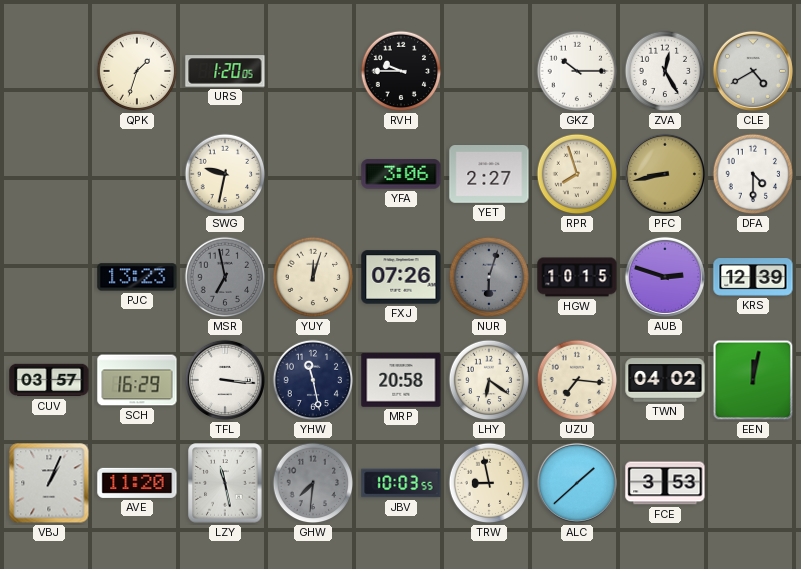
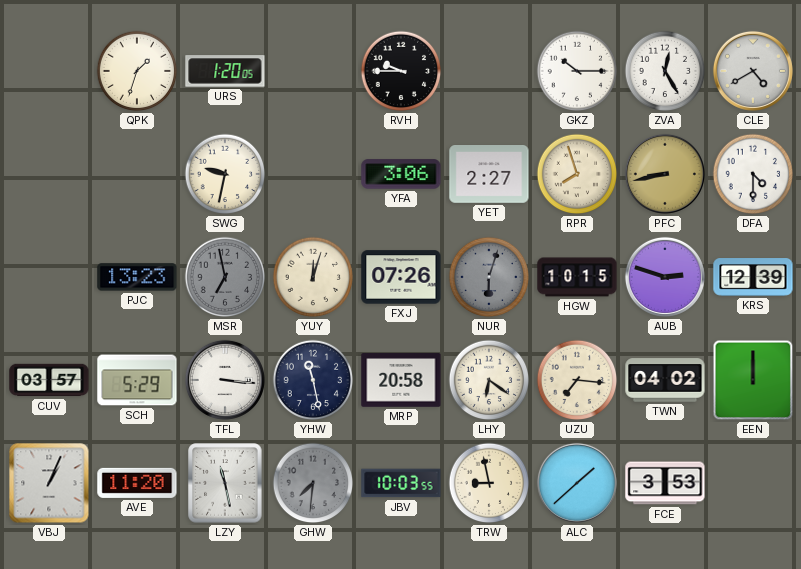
SCH: 16:29 -> 5:29 (137, 380)
EEN: 12:02 -> 12:00 (753, 380)
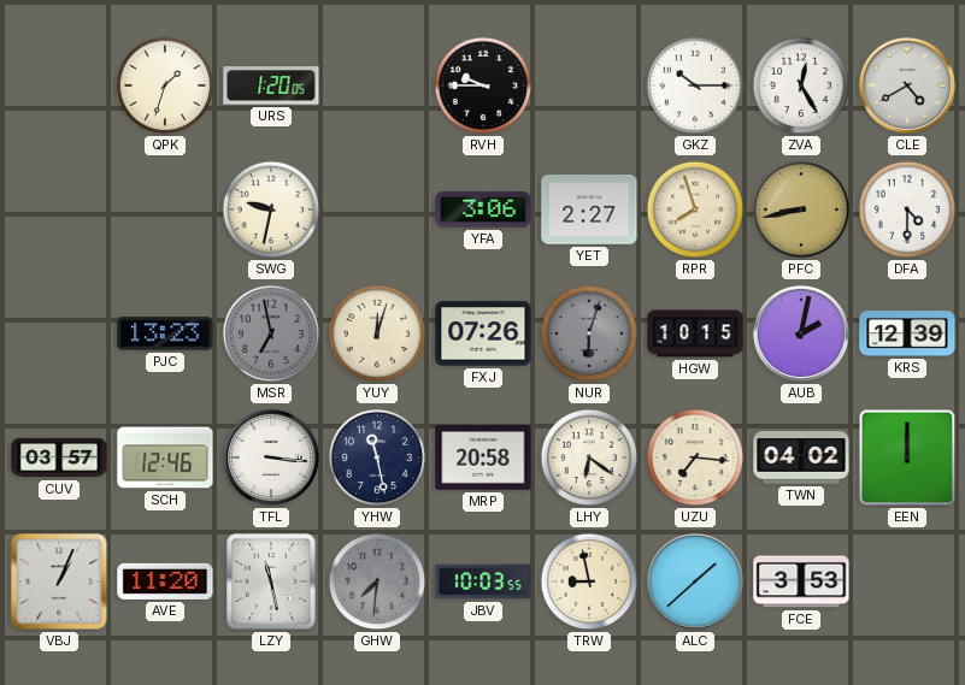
AUB: 2:48 -> 2:02 (801, 333)
SCH: 5:29 -> 12:46 (165, 457)
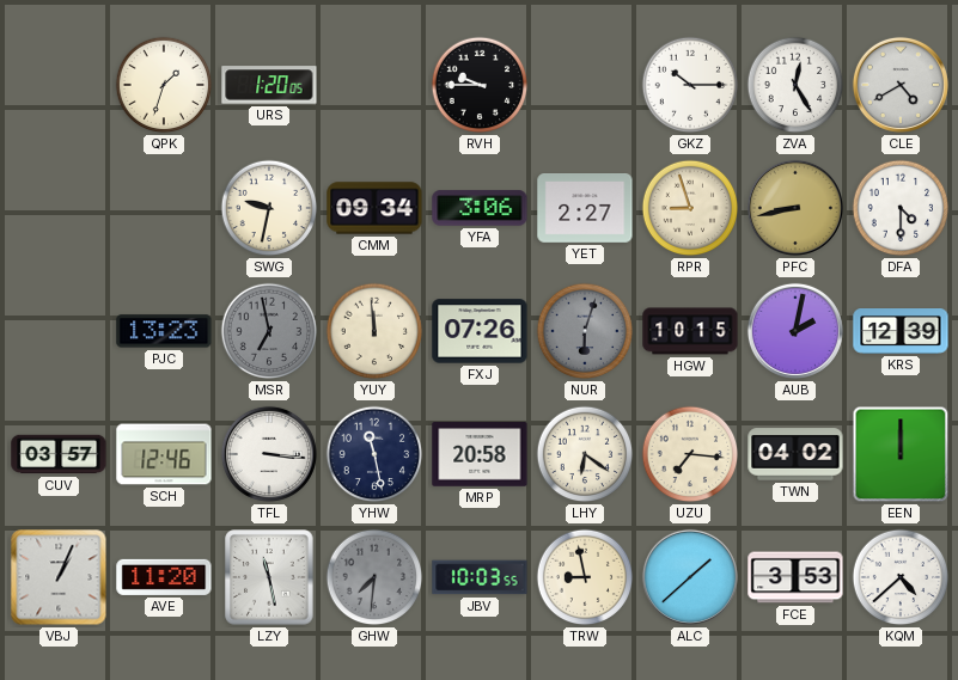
CMM: none -> 09:34 (374, 208)
RPR: 7:57 -> 8:57 (690, 208)
YUY: 12:03 -> 11:59 (374, 331)
KQM: none -> 4:38 (901, 577)
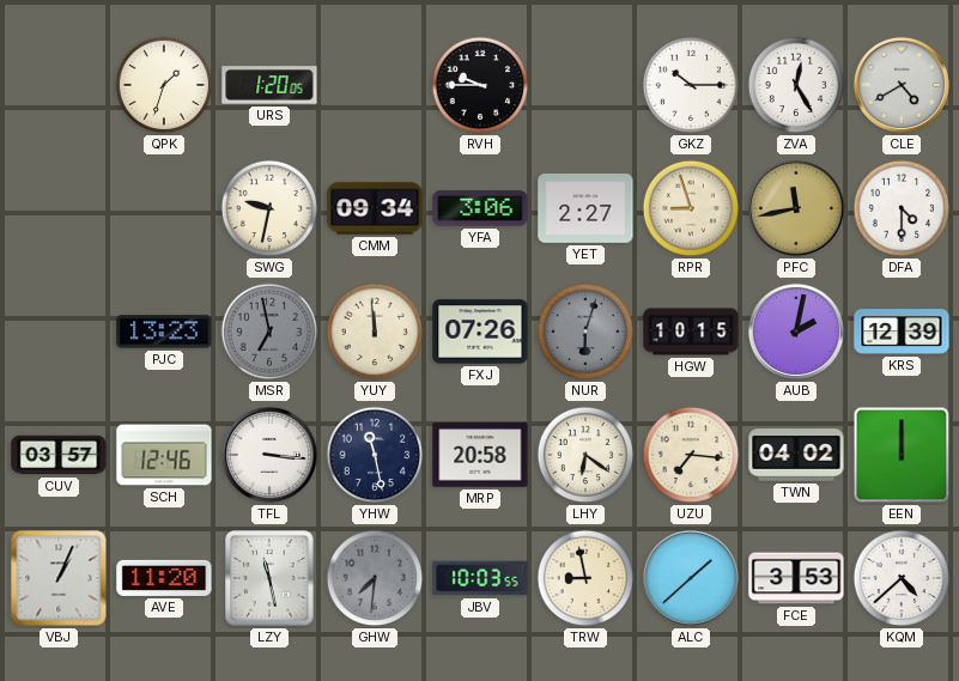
PFC: 8:43 -> 11:43 (796, 208)
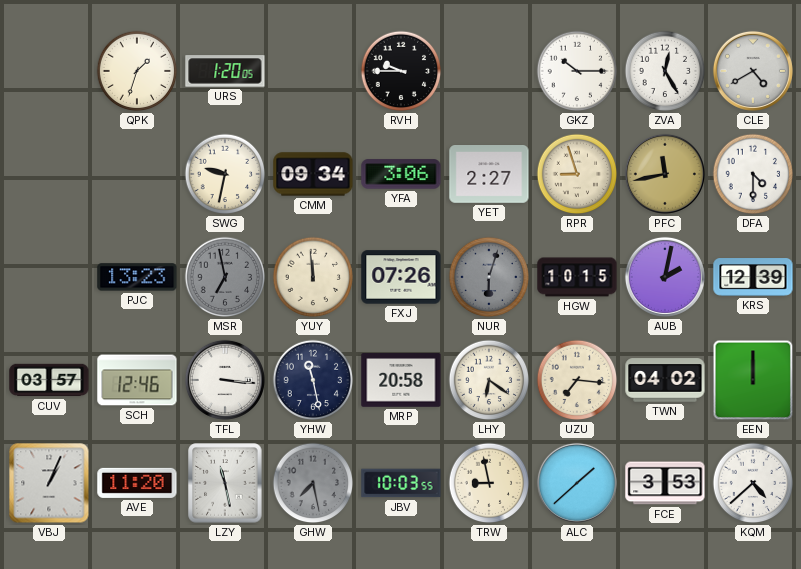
GHW: 7:31 -> 7:28 (313, 483)
